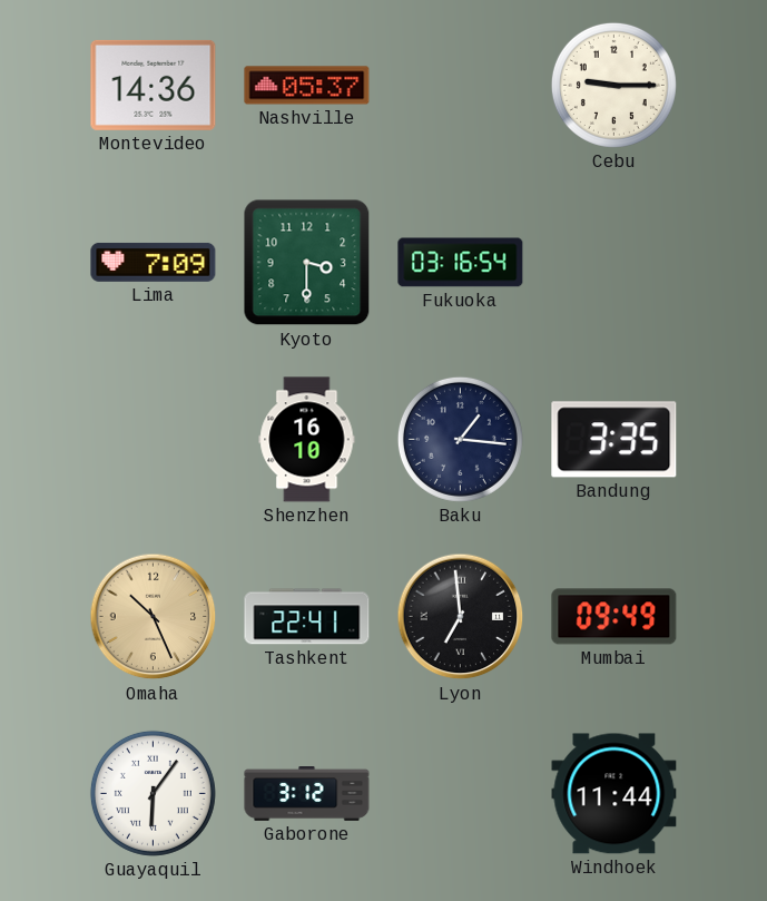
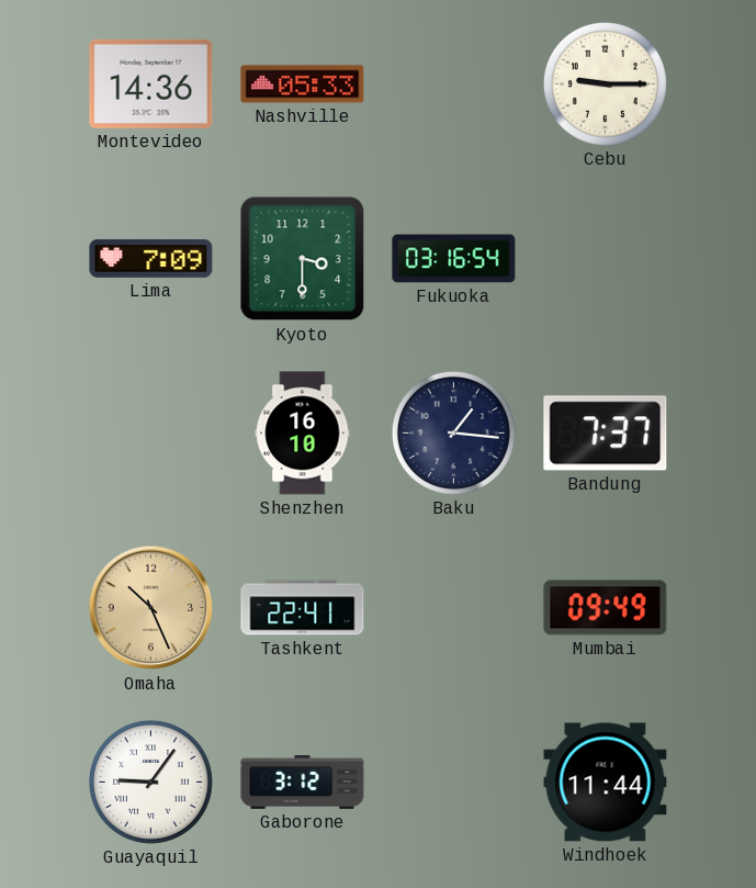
Nashville: 05:37 -> 05:33 (303, 85)
Bandung: 3:35 -> 7:37 (606, 434)
Lyon: 6:59 -> none (461, 617)
Guayaquil: 6:06 -> 9:06 (150, 782)
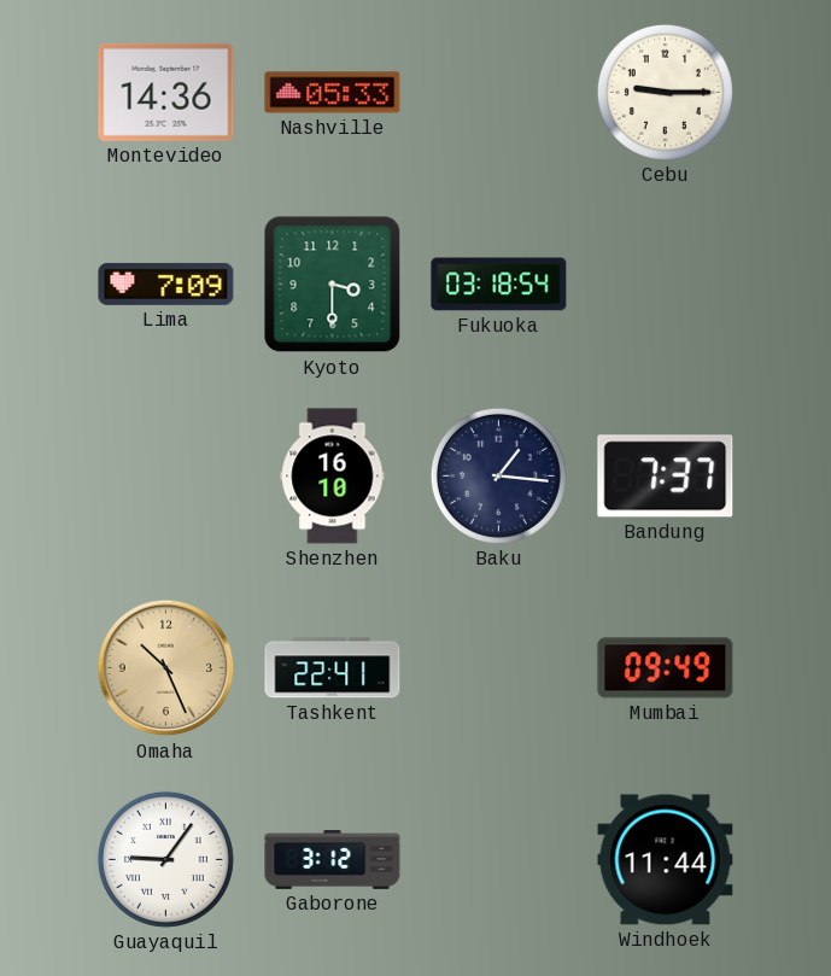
Fukuoka: 03:16 -> 03:18 (499, 285)
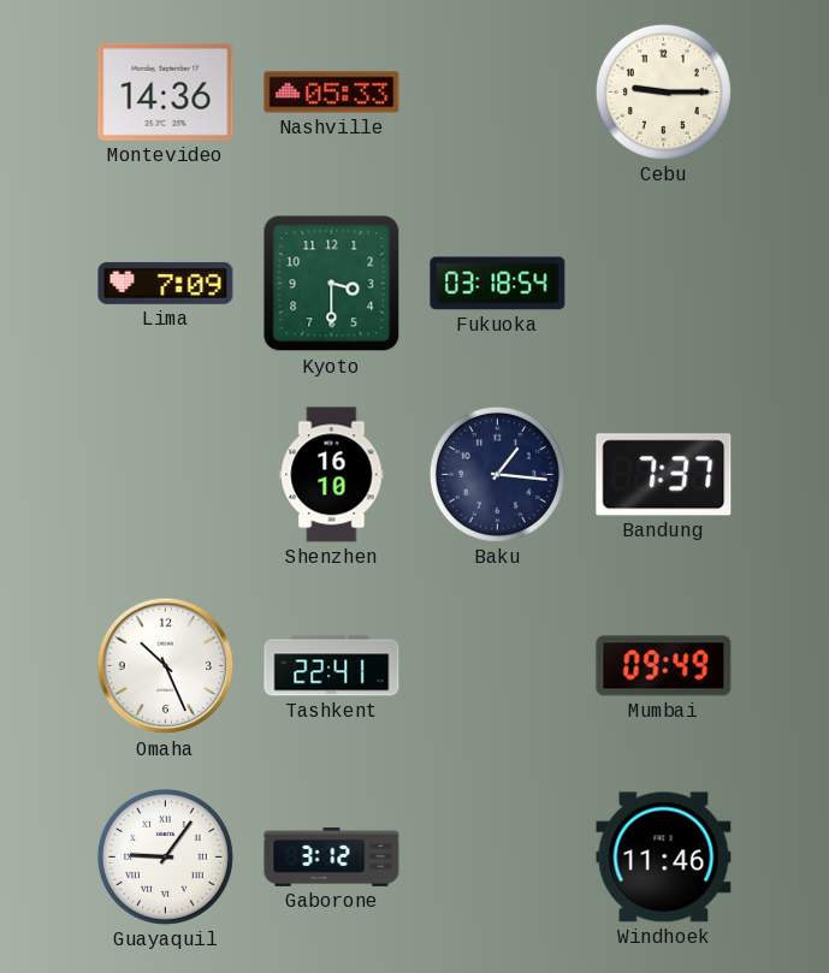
Omaha dial: champagne -> white (166, 666)
Windhoek: 11:44 -> 11:46 (664, 858)
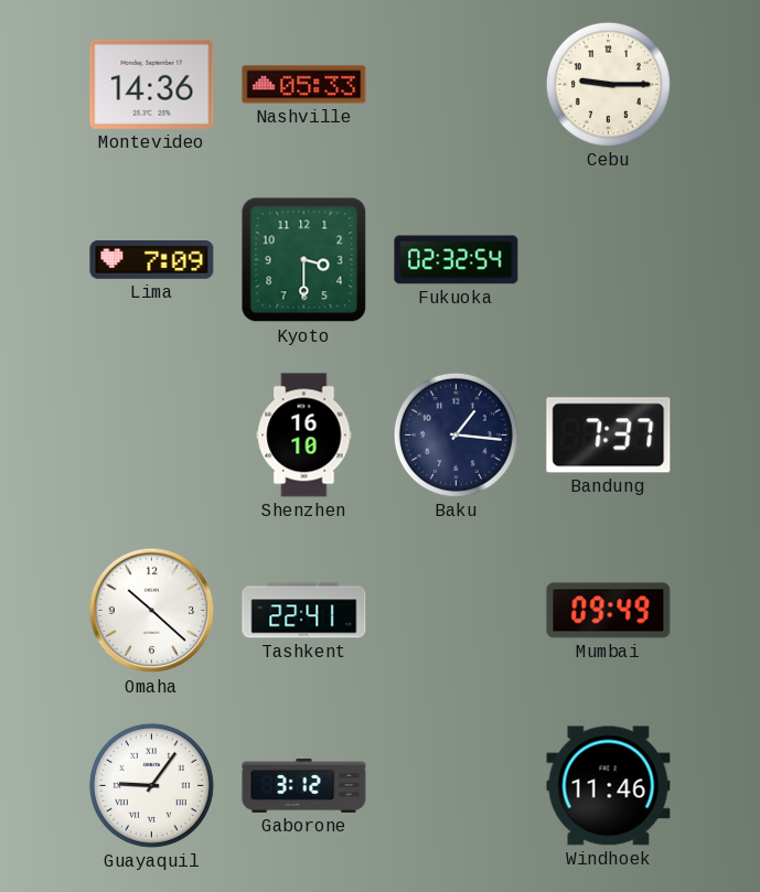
Fukuoka: 03:18 -> 02:32 (457, 260)
Omaha: 10:26 -> 10:22 (152, 611)
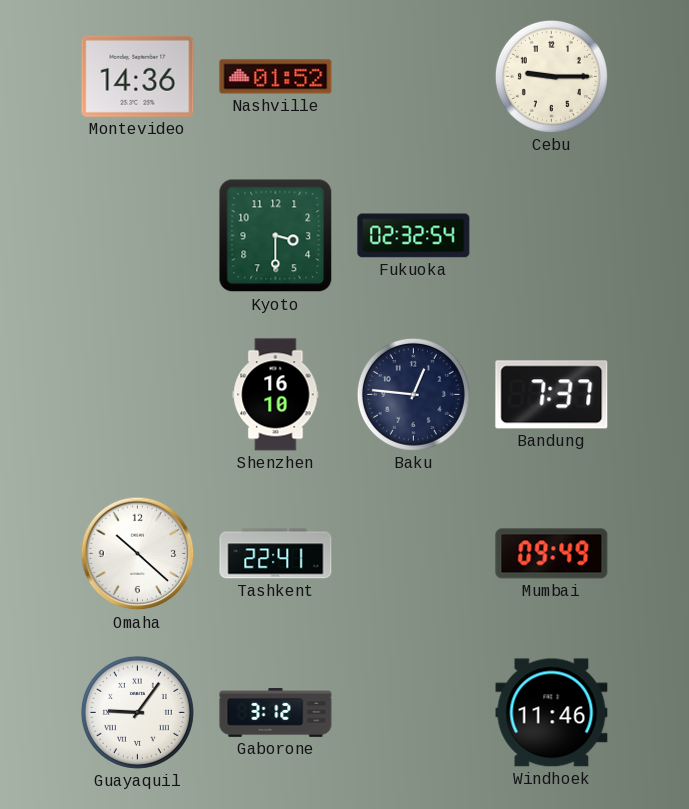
Nashville: 05:33 -> 01:52 (276, 77)
Lima: 7:09 -> none (152, 259)
Baku: 1:16 -> 12:46 (413, 394)
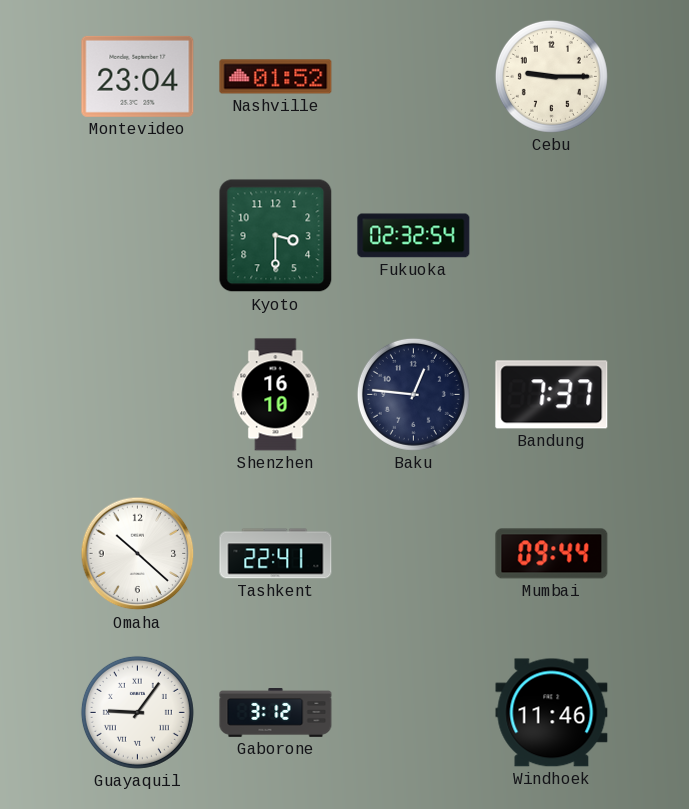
Montevideo: 14:36 -> 23:04 (138, 76)
Mumbai: 09:49 -> 09:44 (552, 554)
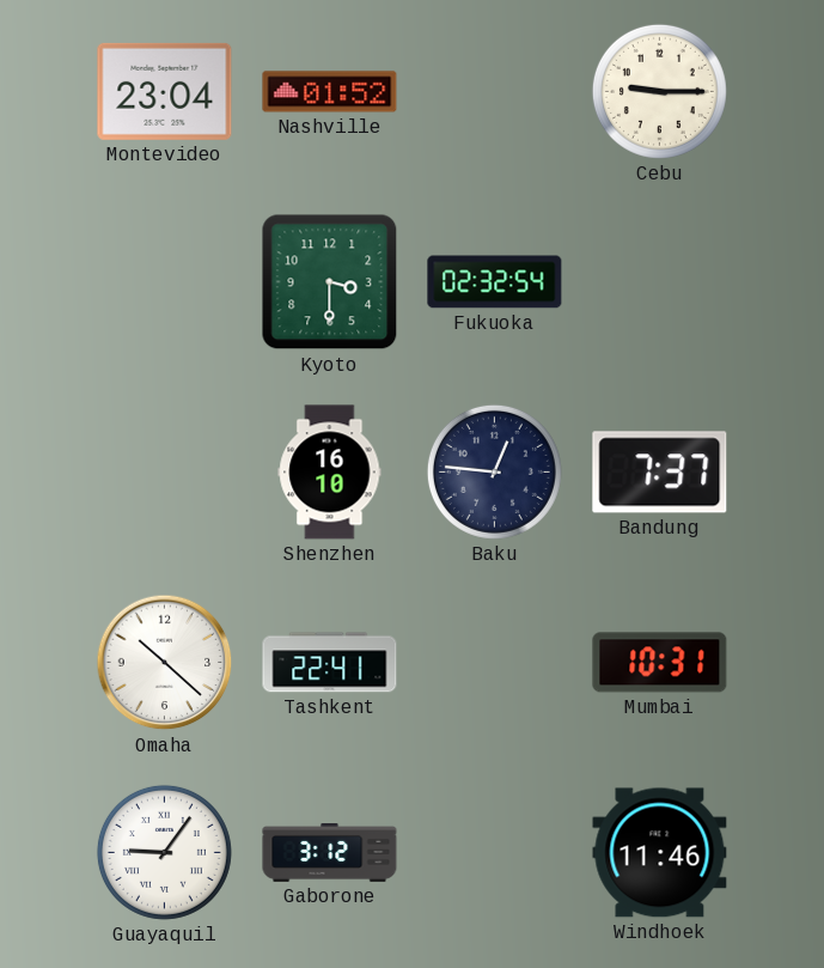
Mumbai: 09:44 -> 10:31 (660, 663)
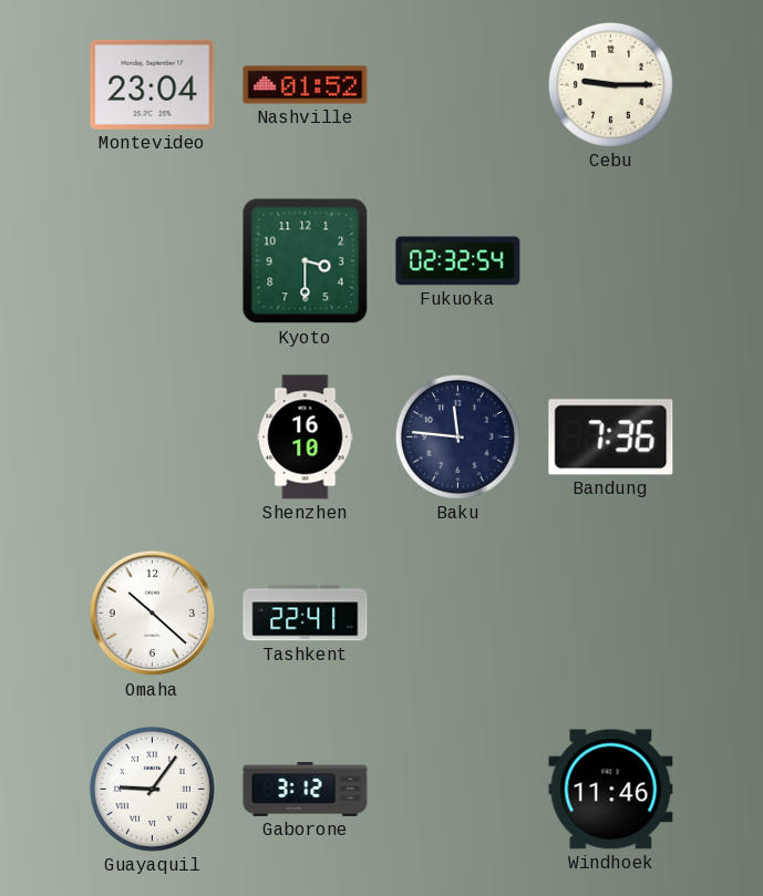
Baku: 12:46 -> 11:46 (457, 436)
Bandung: 7:37 -> 7:36 (611, 437)
Mumbai: 10:31 -> none (660, 663)
